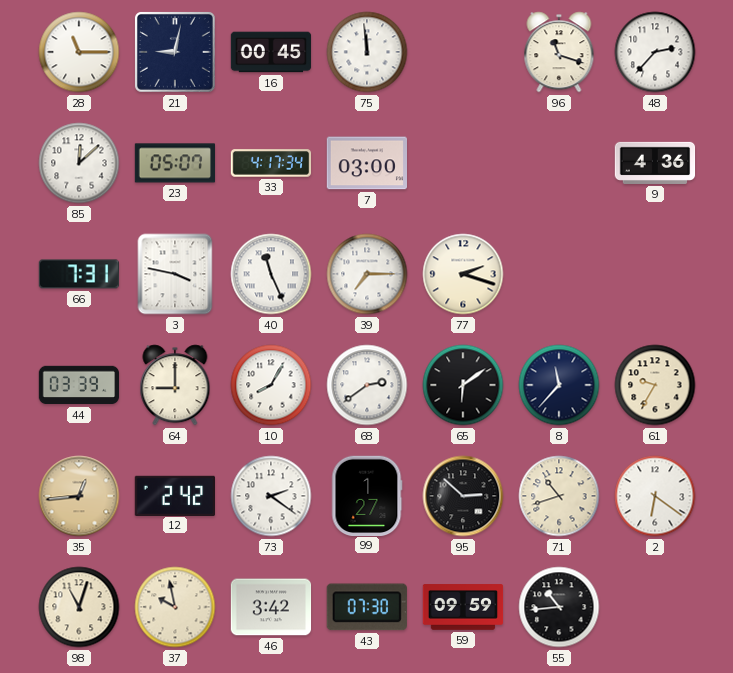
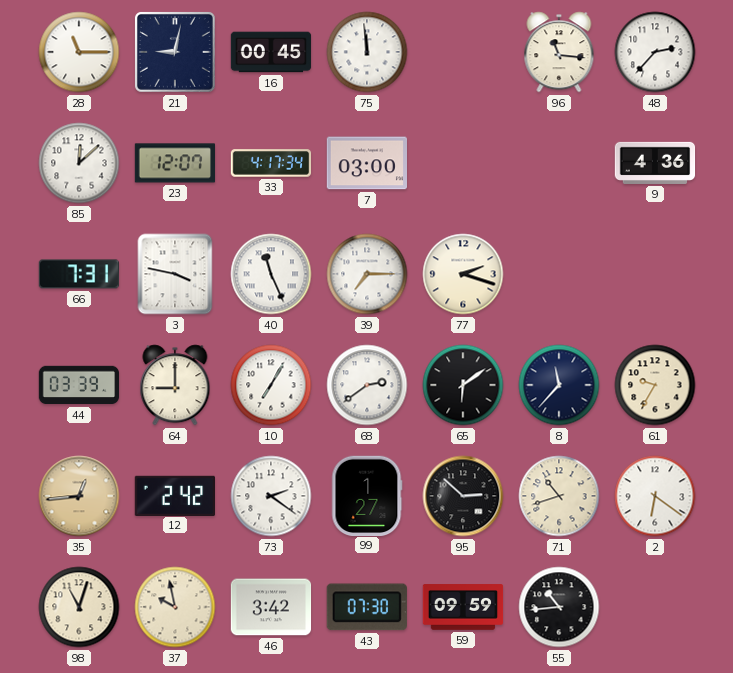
96: 11:18 -> 11:16 (559, 52)
23: 05:07 -> 12:07 (175, 163)
10: 8:05 -> 7:05 (271, 385)
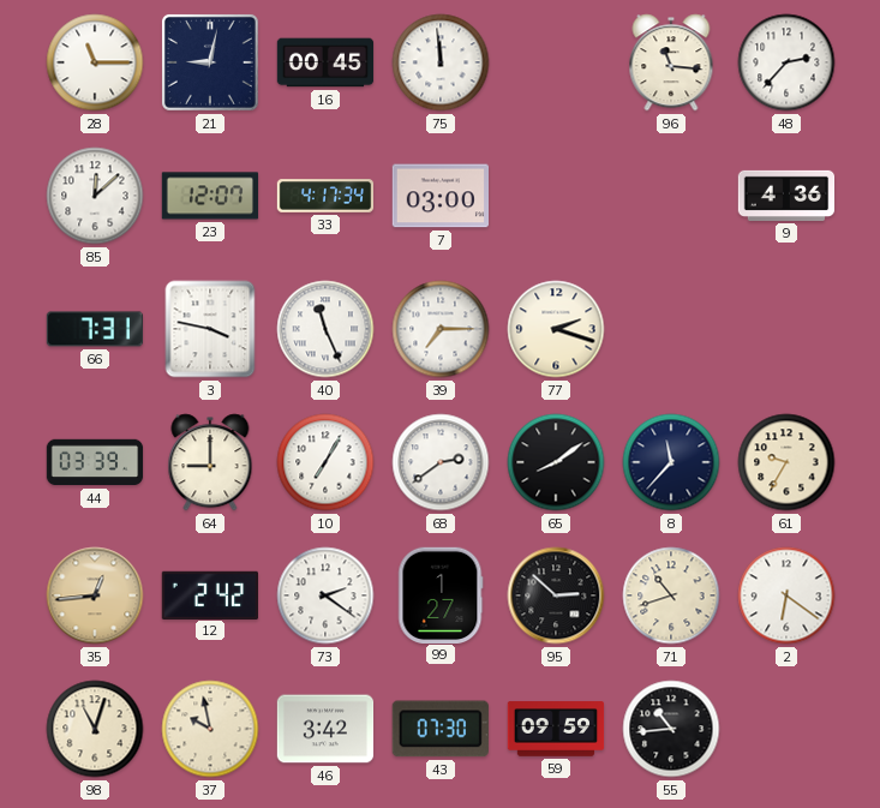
65: 6:09 -> 8:09 (556, 462)
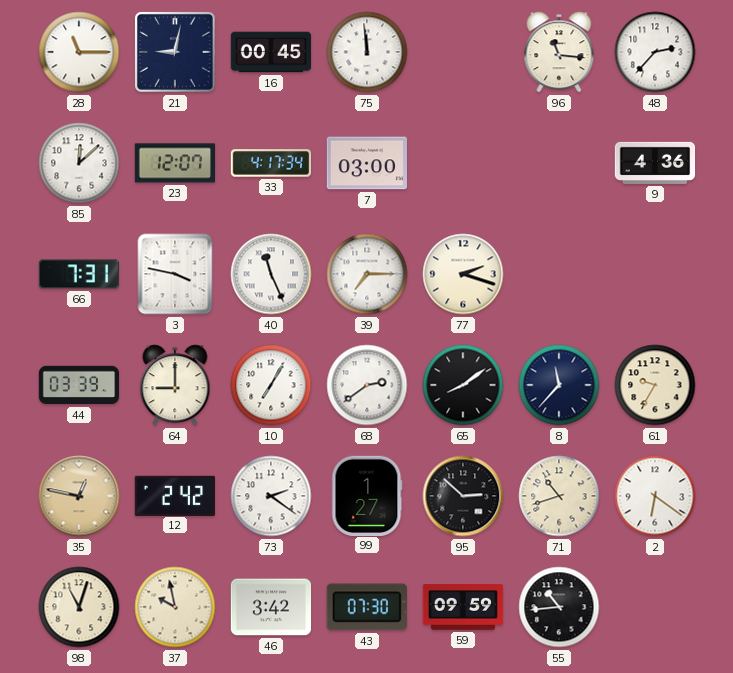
35: 12:44 -> 12:47 (79, 496)
